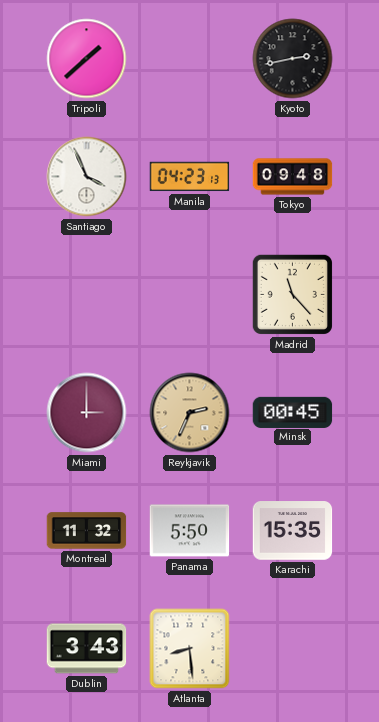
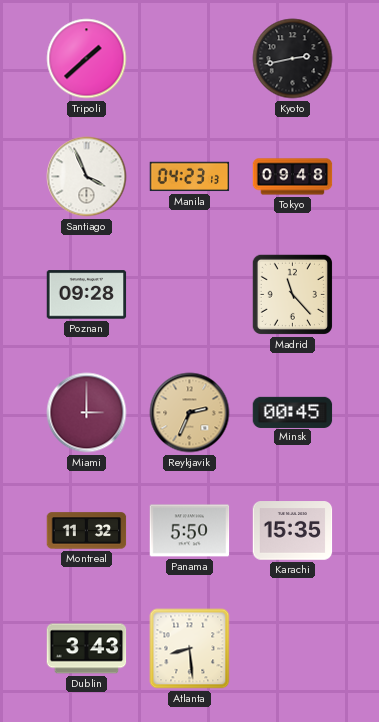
Poznan: none -> 09:28 (87, 295)
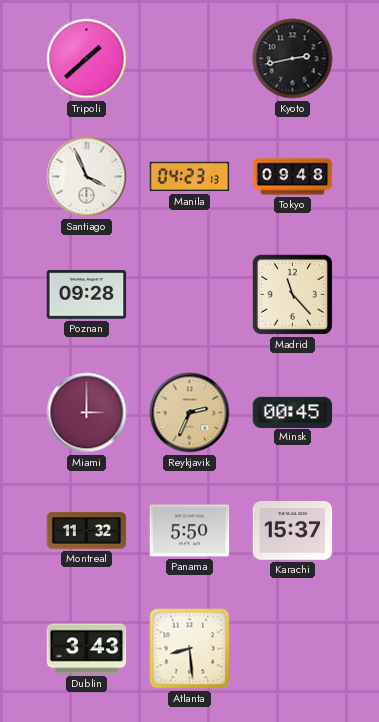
Karachi: 15:35 -> 15:37 (293, 531)
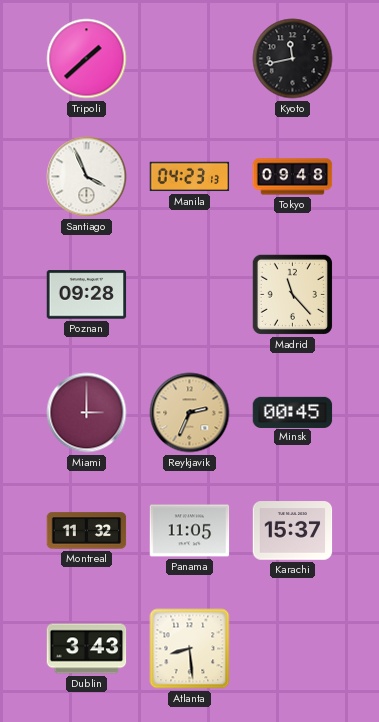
Kyoto: 2:43 -> 11:43 (293, 59)
Panama: 5:50 -> 11:05 (190, 531)
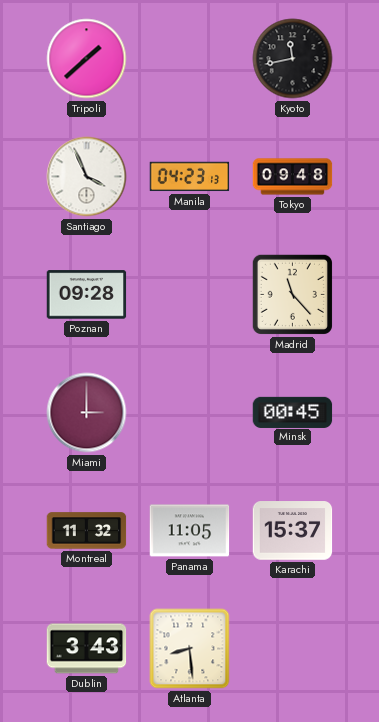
Reykjavik: 2:34 -> none (190, 413)
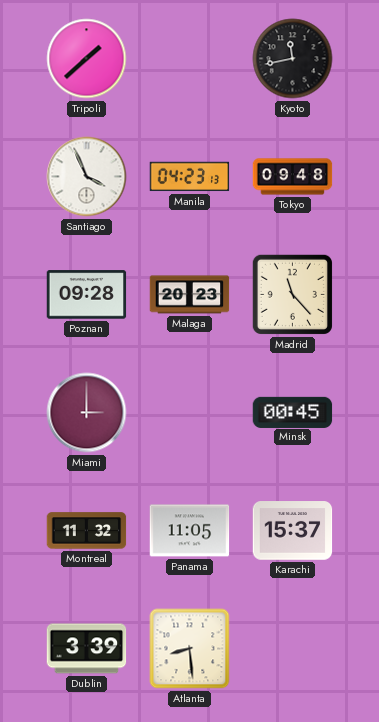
Malaga: none -> 20:23 (190, 295)
Dublin: 3:43 -> 3:39 (87, 649)
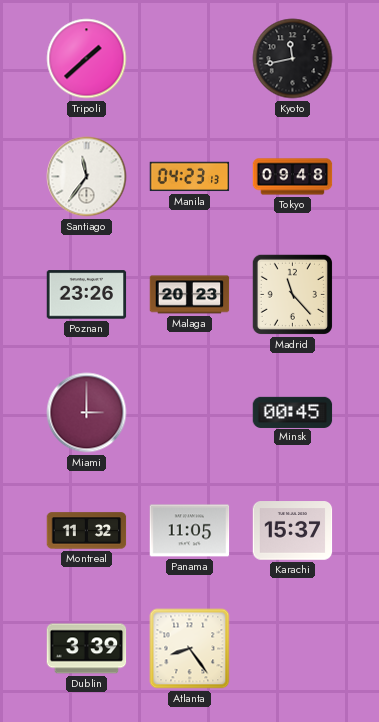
Santiago: 3:56 -> 11:36 (87, 177)
Poznan: 09:28 -> 23:26 (87, 295)
Atlanta: 8:29 -> 8:24 (190, 649)
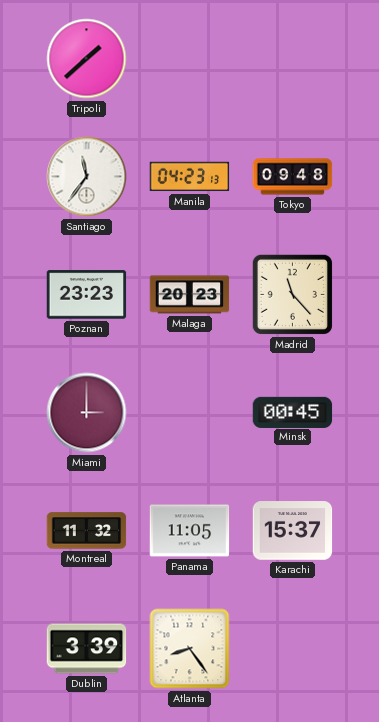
Kyoto: 11:43 -> none (293, 59)
Poznan: 23:26 -> 23:23 (87, 295)
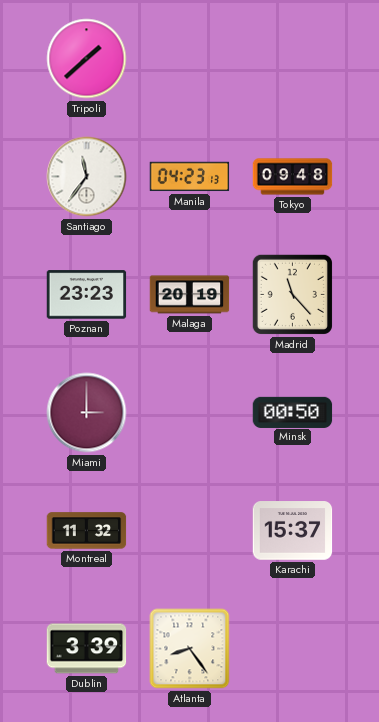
Malaga: 20:23 -> 20:19 (190, 295)
Minsk: 00:45 -> 00:50 (293, 412)
Panama: 11:05 -> none (190, 531)
